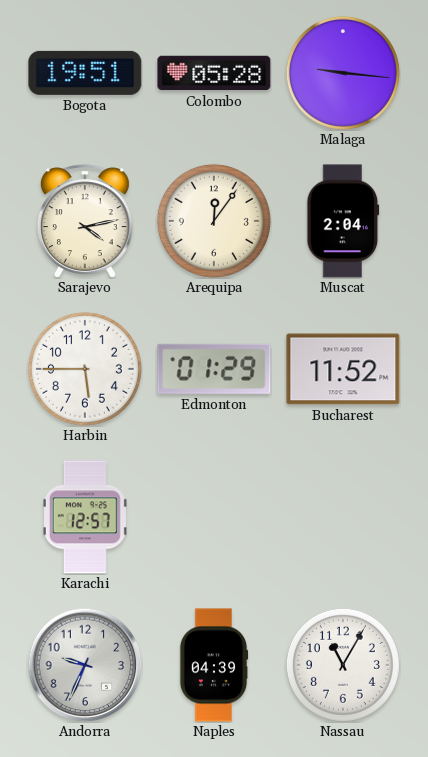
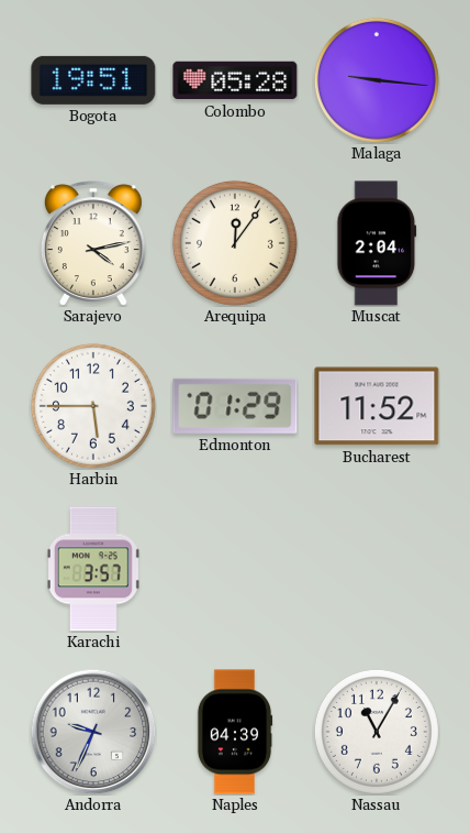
Karachi: 12:57 -> 3:57 (93, 569)
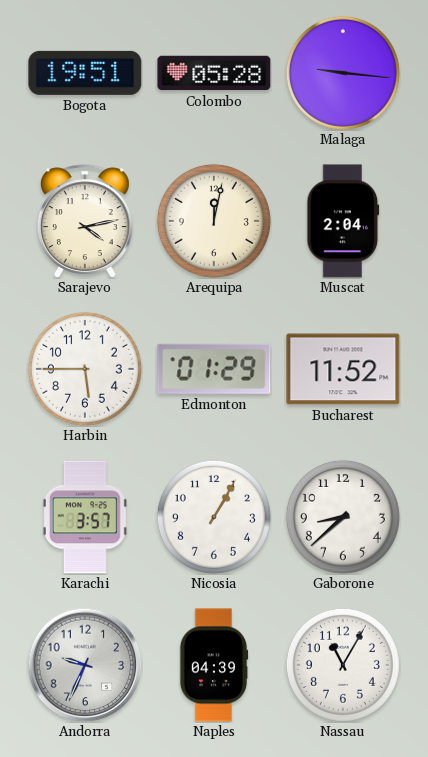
Arequipa: 12:06 -> 12:02 (214, 221)
Nicosia: none -> 1:05 (214, 517)
Gaborone: none -> 8:38 (343, 517)
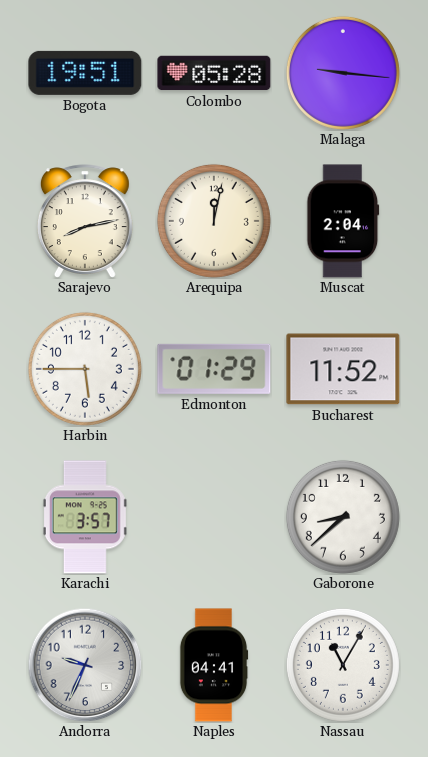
Sarajevo: 4:13 -> 8:13 (85, 221)
Nicosia: 1:05 -> none (214, 517)
Naples: 04:39 -> 04:41 (214, 665)
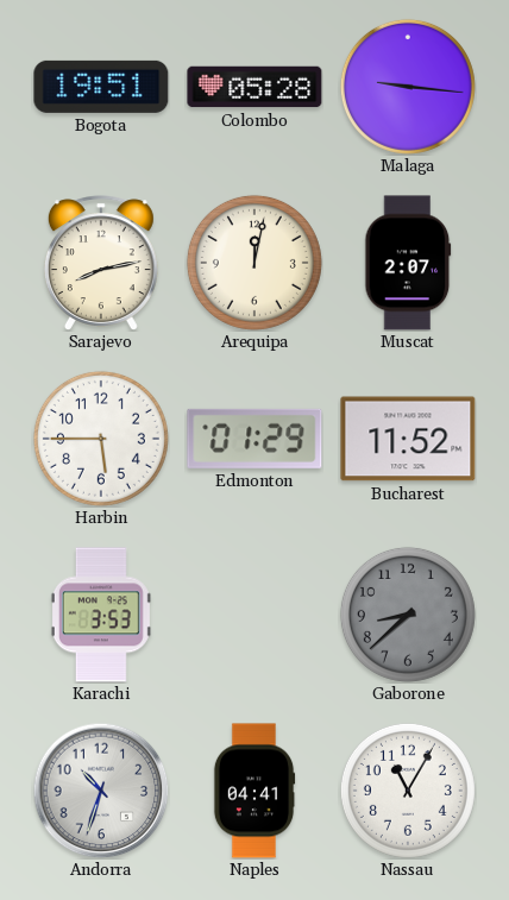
Muscat: 2:04 -> 2:07 (408, 263)
Karachi: 3:57 -> 3:53 (101, 615)
Gaborone dial: white -> grey (408, 615)
Andorra: 9:34 -> 10:33 (101, 791)
